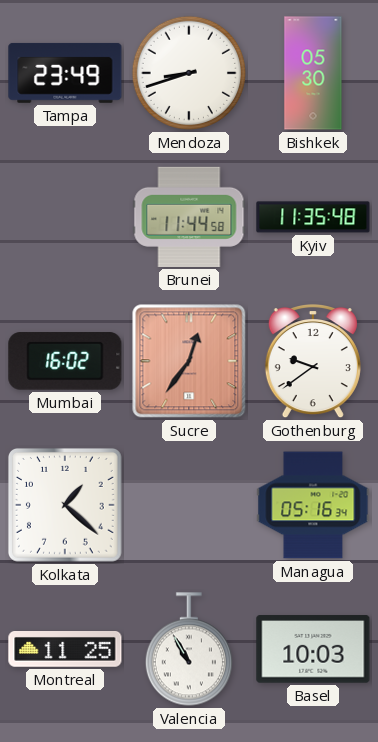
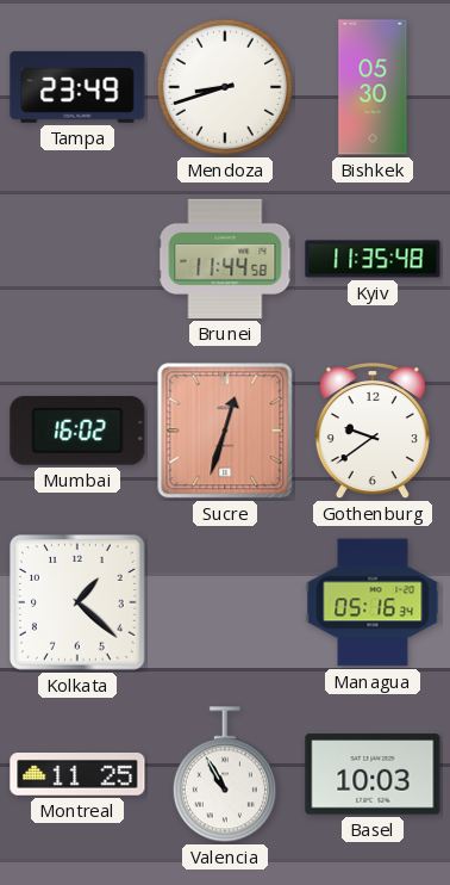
Sucre: 12:36 -> 12:33 (225, 431)
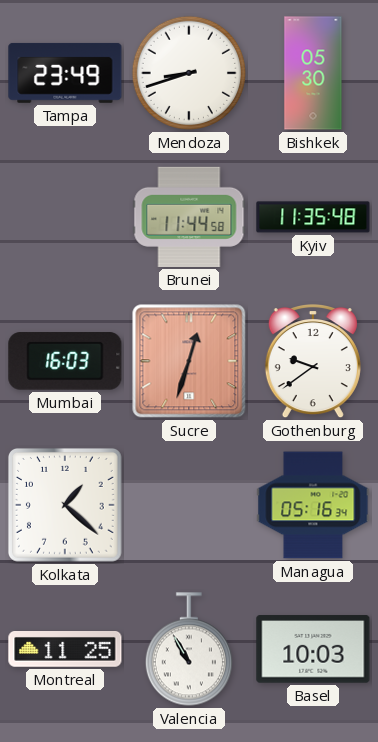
Mumbai: 16:02 -> 16:03 (65, 361)
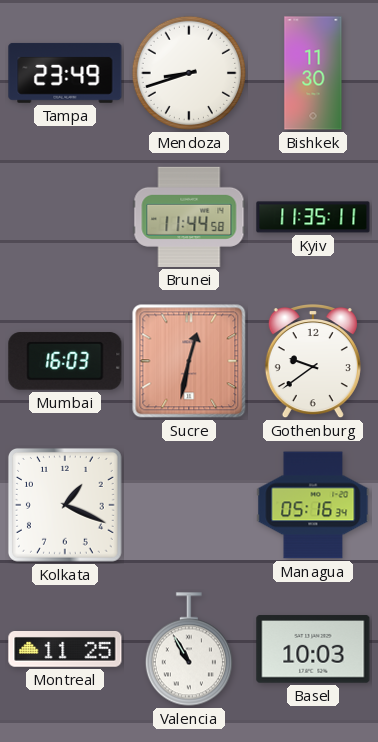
Bishkek: 05:30 -> 11:30 (313, 73)
Kyiv: 11:35:48 -> 11:35:11 (313, 217)
Sucre: 12:33 -> 12:32 (189, 361)
Kolkata: 1:22 -> 1:19 (65, 505)
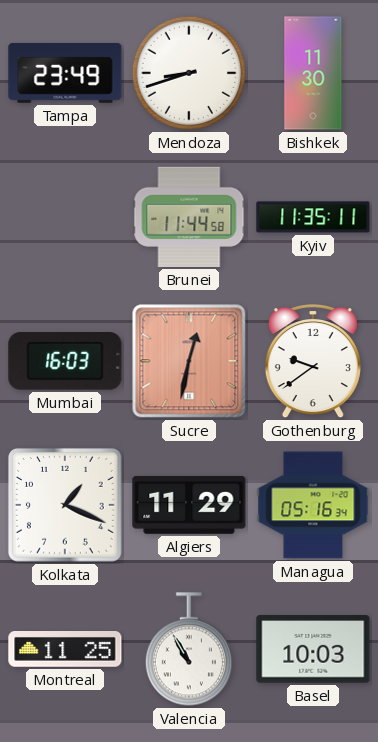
Algiers: none -> 11:29 (189, 505)
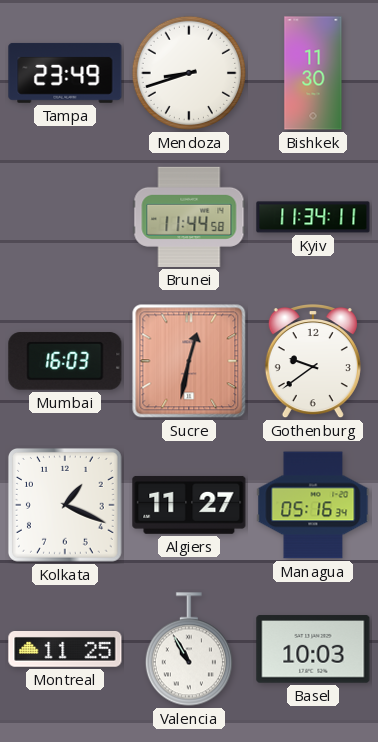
Kyiv: 11:35 -> 11:34 (313, 217)
Algiers: 11:29 -> 11:27 (189, 505)
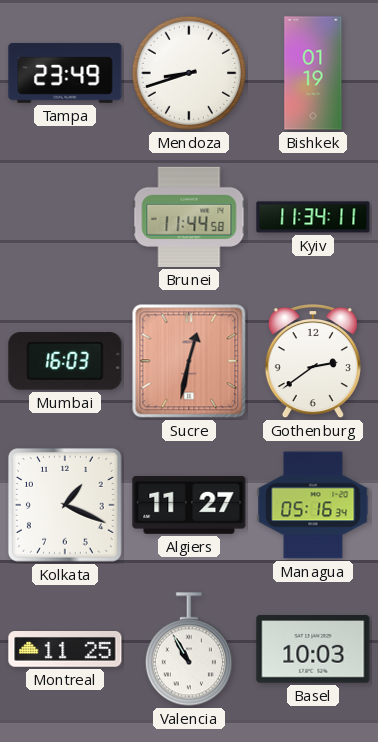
Bishkek: 11:30 -> 01:19 (313, 73)
Gothenburg: 9:39 -> 2:39 (313, 362)
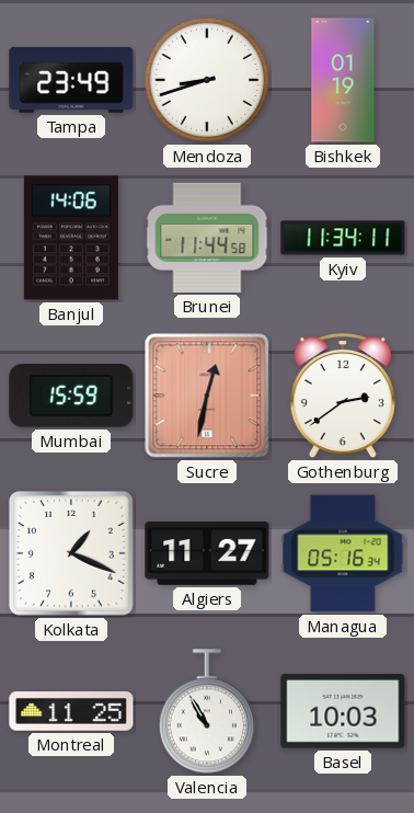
Banjul: none -> 14:06 (71, 238)
Mumbai: 16:03 -> 15:59 (71, 396)
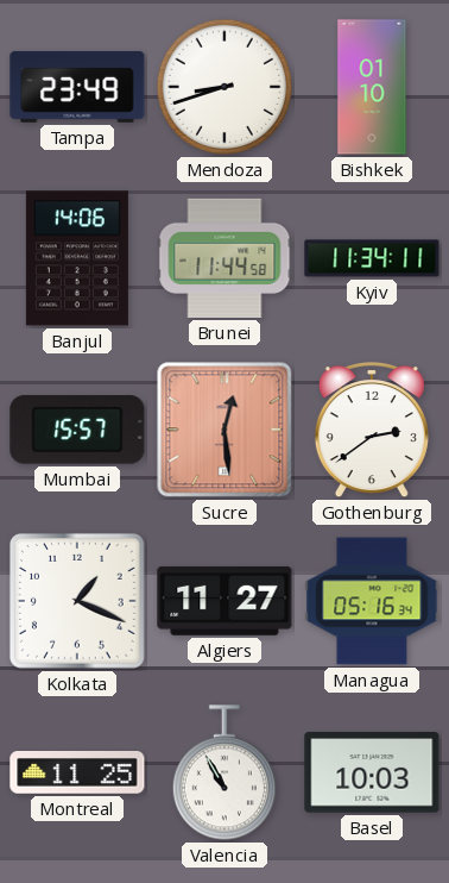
Bishkek: 01:19 -> 01:10 (372, 87)
Mumbai: 15:59 -> 15:57 (77, 430)
Sucre: 12:32 -> 12:29 (224, 430)
